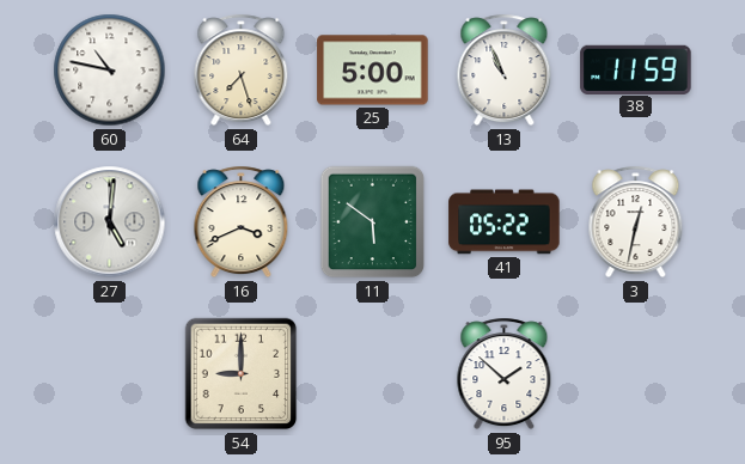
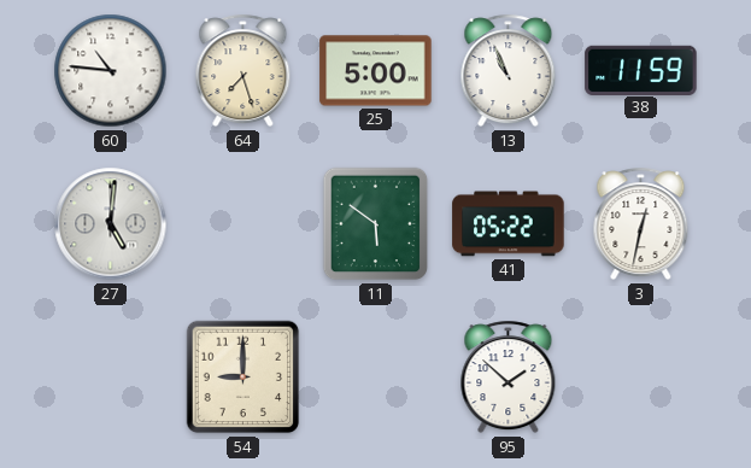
60: 10:47 -> 10:46 (111, 71)
16: 3:41 -> none (242, 222)
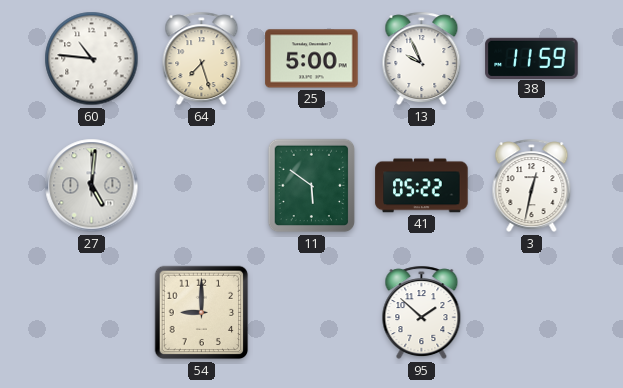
13: 10:56 -> 9:56 (422, 59)
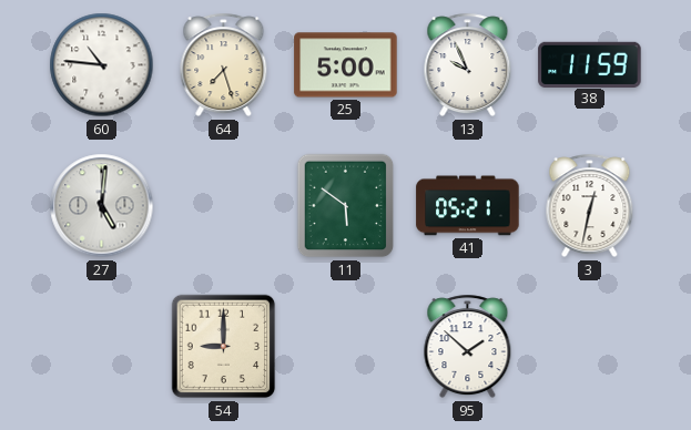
41: 05:22 -> 05:21 (468, 206)
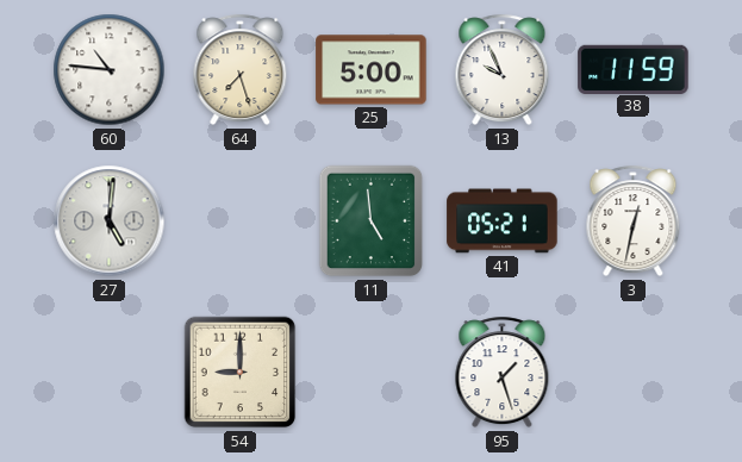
11: 5:51 -> 4:59 (372, 221)
95: 1:52 -> 1:27 (503, 373)
